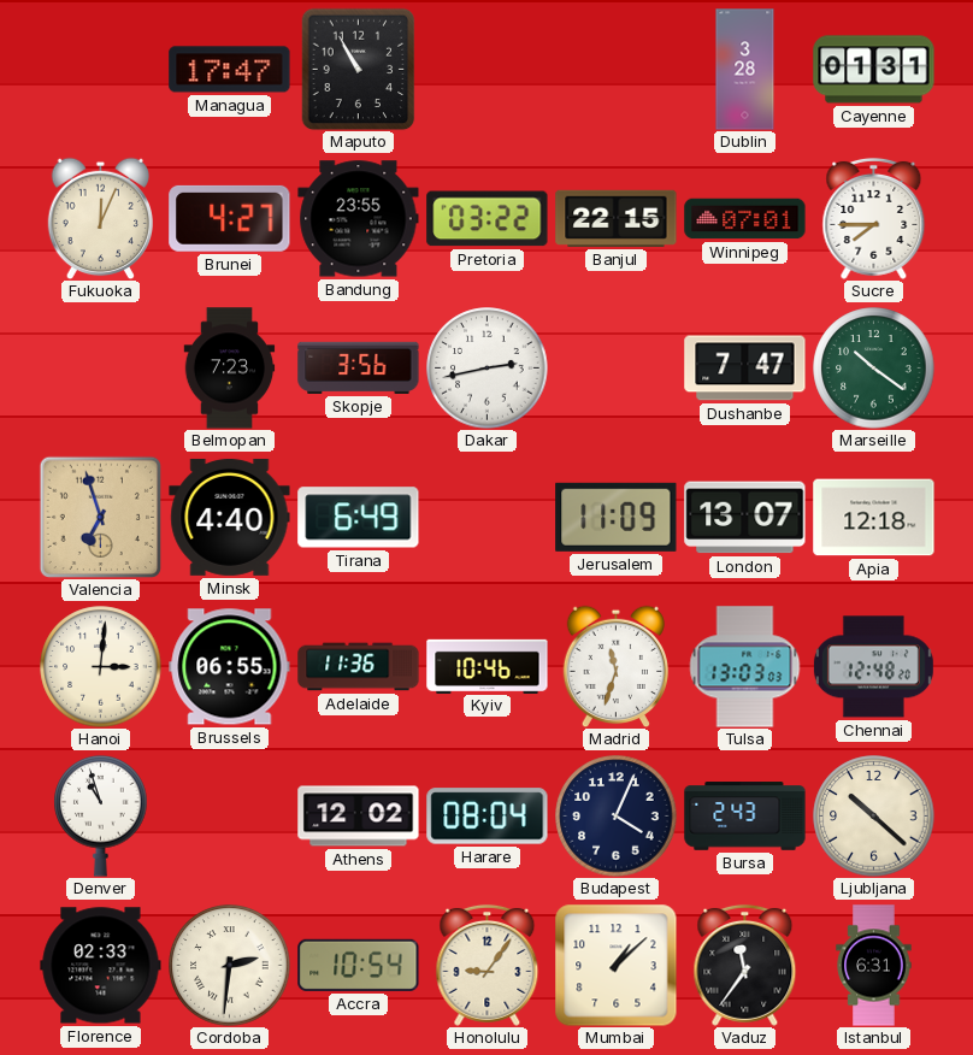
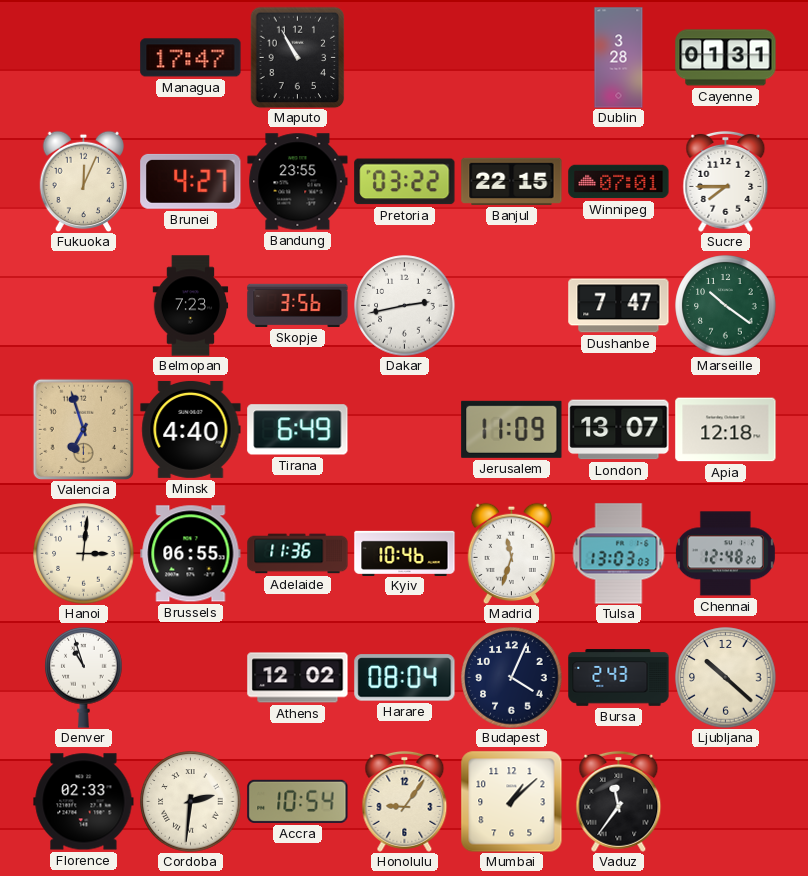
Istanbul: 6:31 -> none (874, 966)
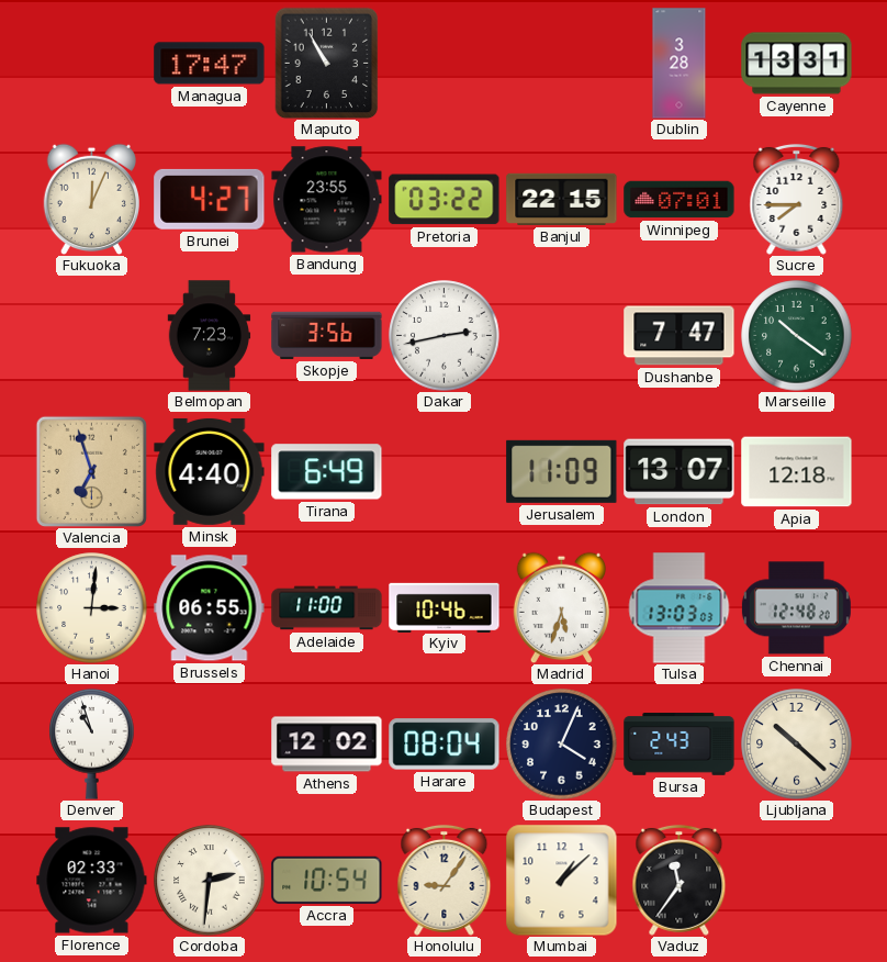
Cayenne: 01:31 -> 13:31 (797, 64)
Adelaide: 11:36 -> 11:00 (327, 608)
Madrid: 11:33 -> 5:33 (561, 607)
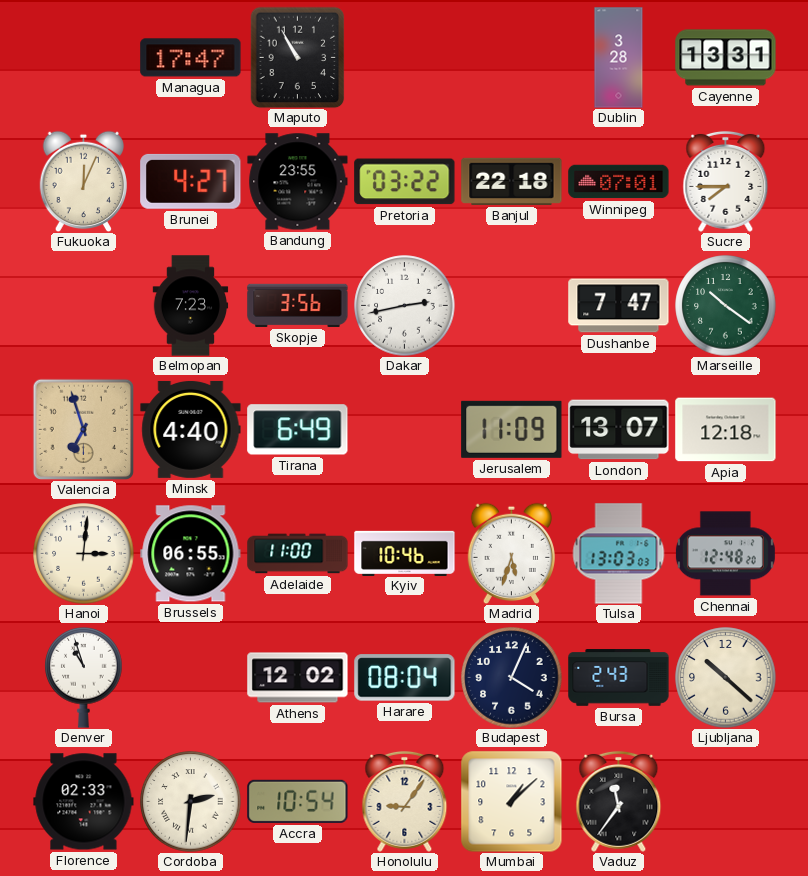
Banjul: 22:15 -> 22:18 (512, 181)
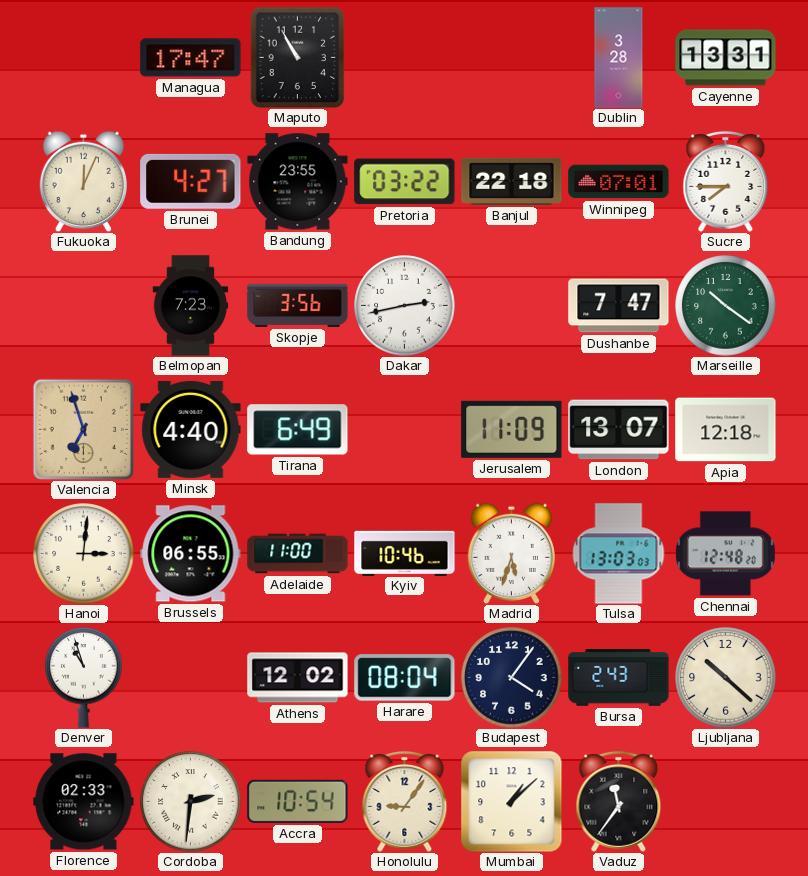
Budapest: 4:04 -> 4:06 (512, 678)
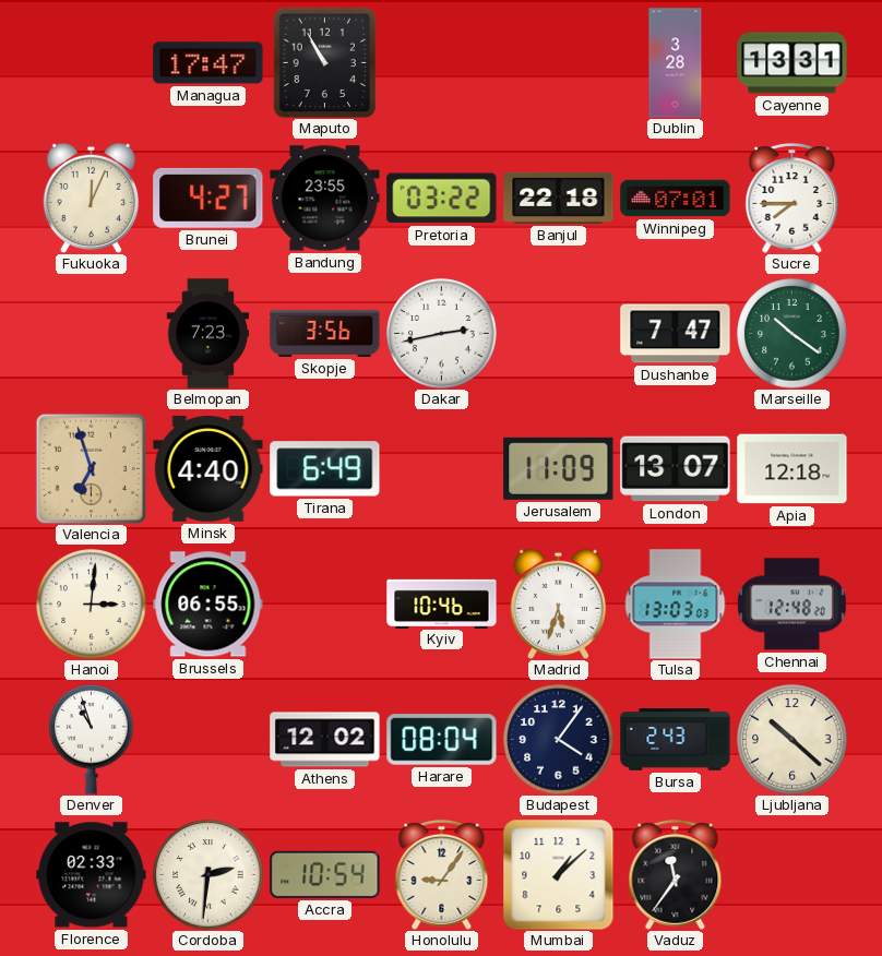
Adelaide: 11:00 -> none (298, 554)
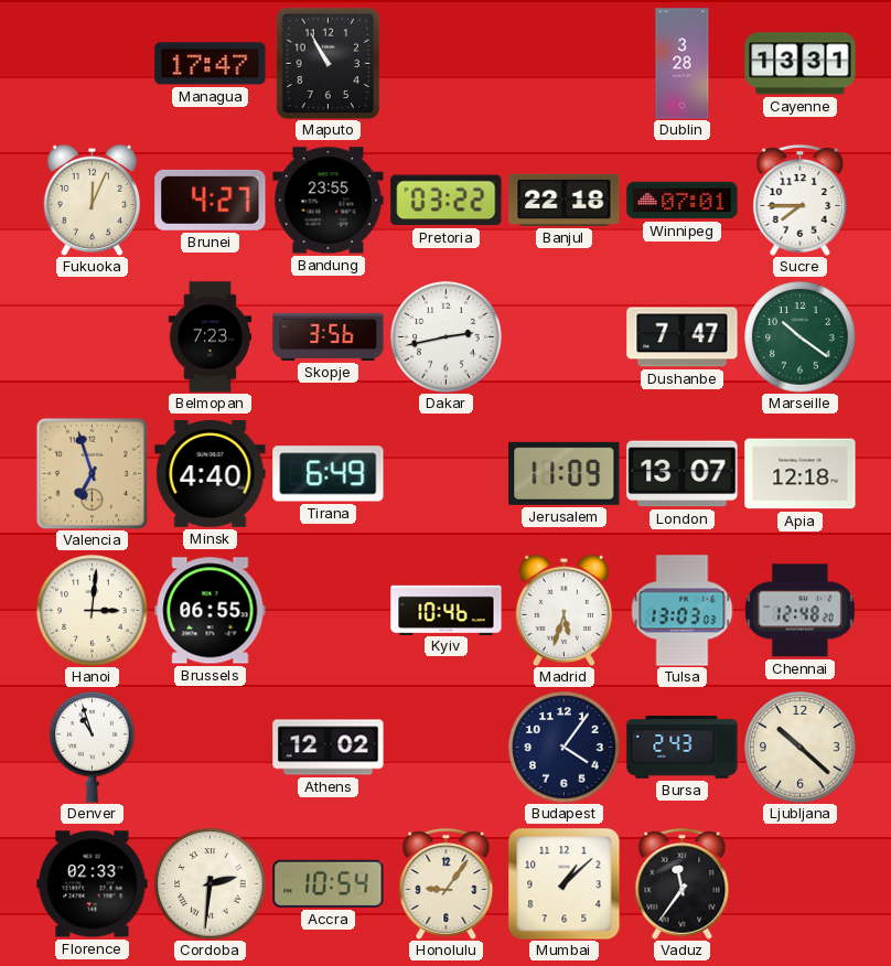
Harare: 08:04 -> none (442, 740)
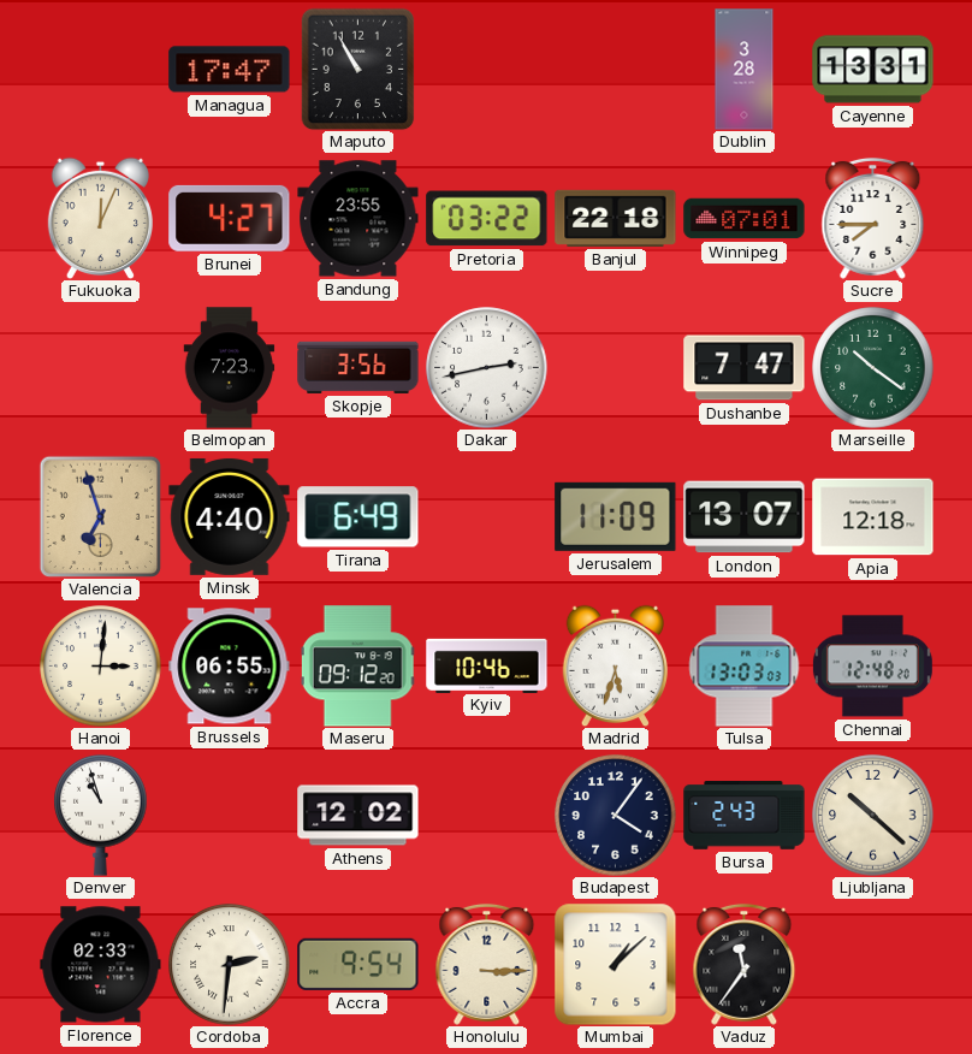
Maseru: none -> 09:12 (358, 667)
Accra: 10:54 -> 9:54 (358, 964)
Honolulu: 9:06 -> 3:15 (487, 964)
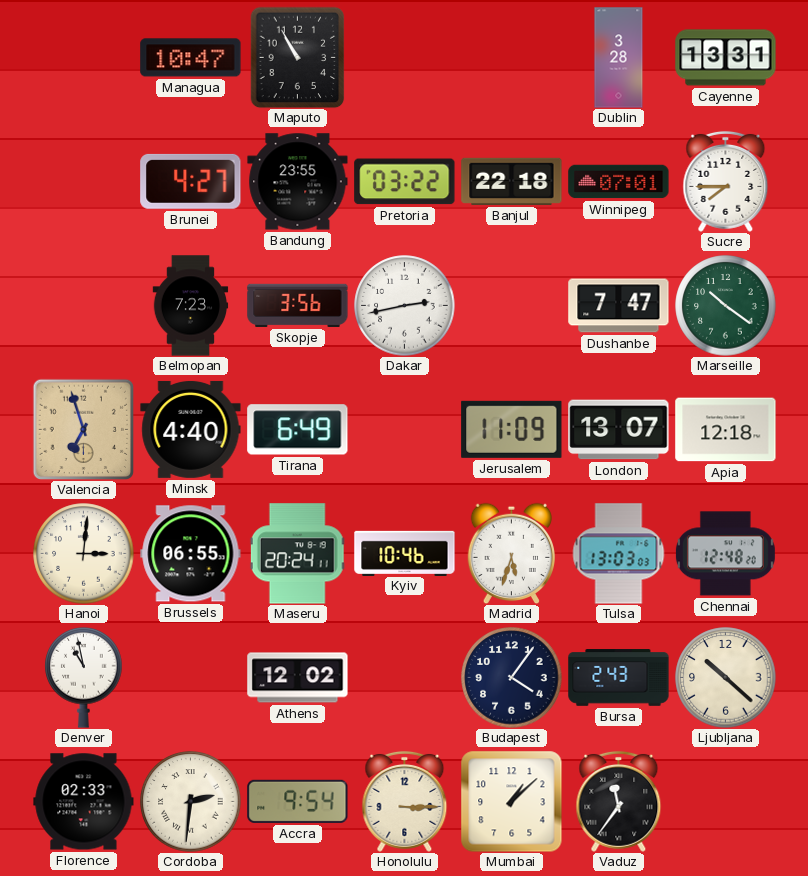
Managua: 17:47 -> 10:47 (191, 58)
Fukuoka: 12:04 -> none (100, 218)
Maseru: 09:12 -> 20:24 (298, 554)
Denver: 10:57 -> 10:58 (84, 677)
